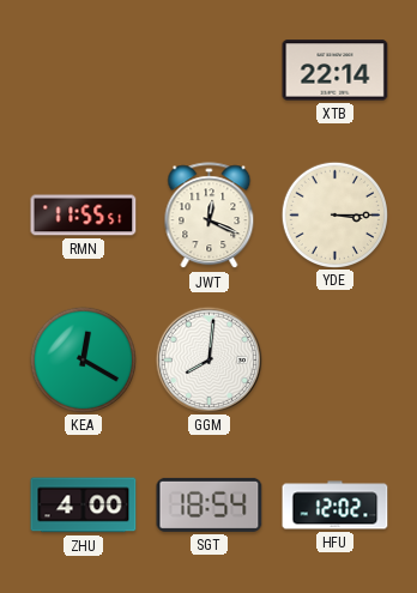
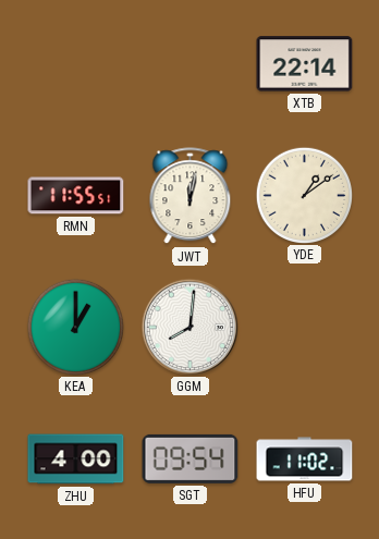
JWT: 12:19 -> 12:02 (191, 196)
YDE: 3:15 -> 1:09 (304, 195)
KEA: 12:20 -> 1:00 (75, 327)
SGT: 18:54 -> 09:54 (191, 458)
HFU: 12:02 -> 11:02 (305, 460)
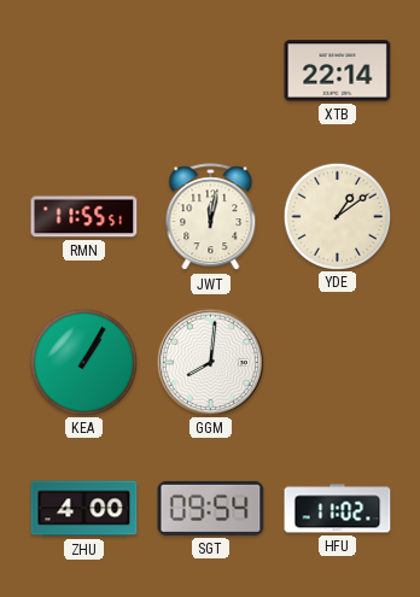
KEA: 1:00 -> 1:05 (83, 362)
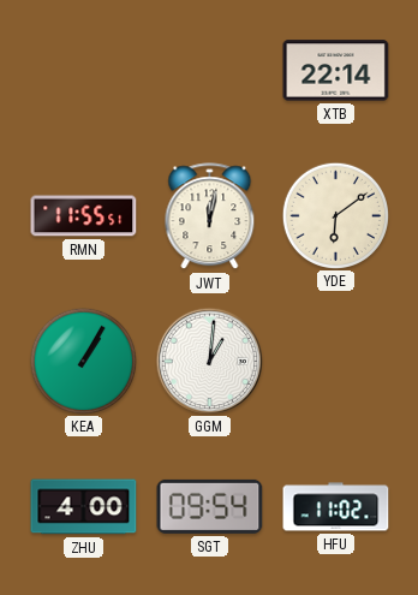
YDE: 1:09 -> 6:09 (335, 215)
GGM: 8:01 -> 1:01 (209, 361)
